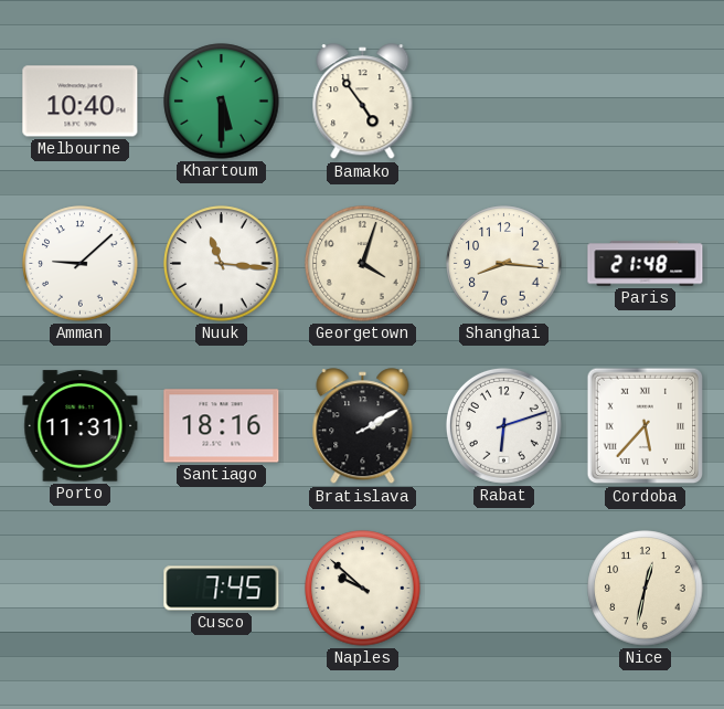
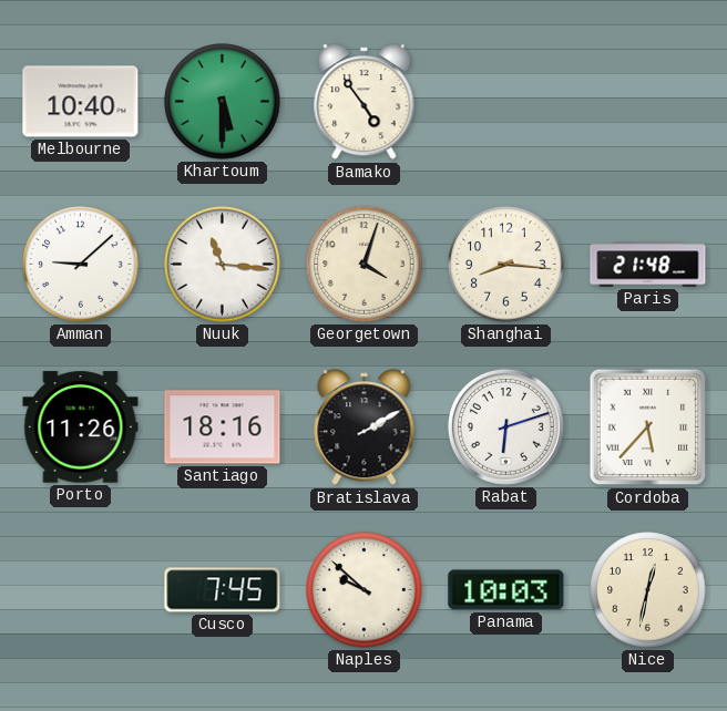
Porto: 11:31 -> 11:26 (81, 427)
Panama: none -> 10:03 (506, 590)
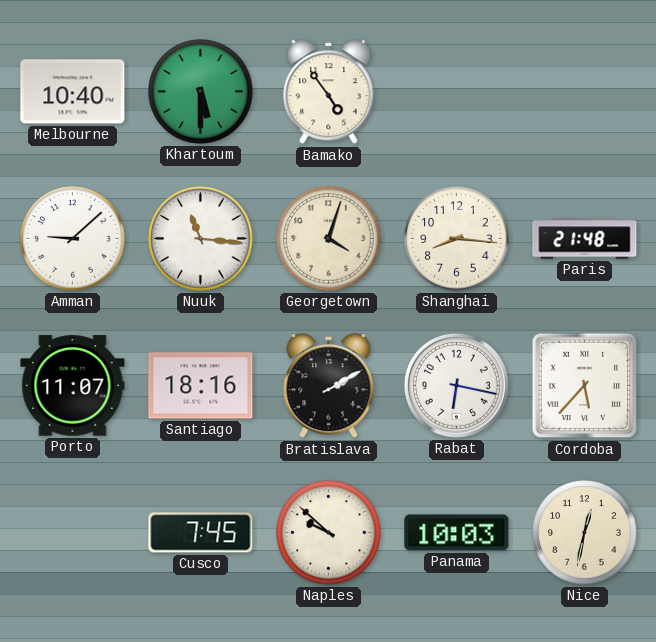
Porto: 11:26 -> 11:07 (73, 386)
Rabat: 6:12 -> 6:17 (456, 385)
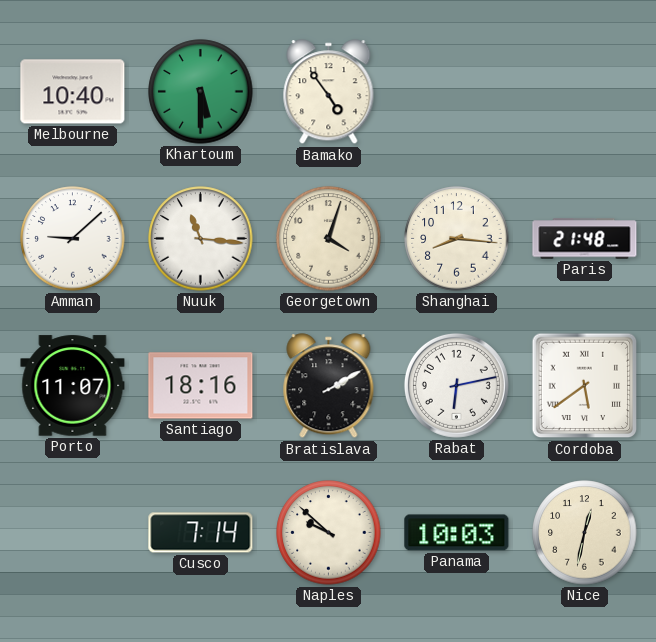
Rabat: 6:17 -> 6:13 (456, 385)
Cordoba: 5:37 -> 5:39 (585, 386)
Cusco: 7:45 -> 7:14 (201, 533)
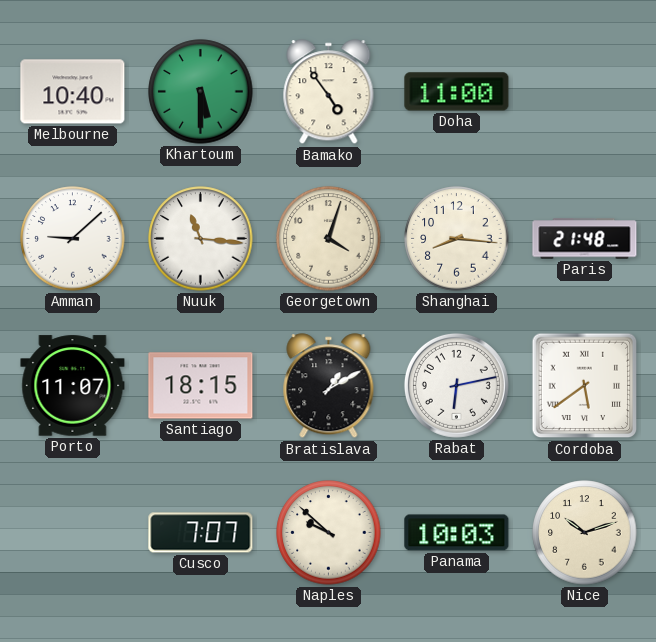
Doha: none -> 11:00 (457, 92)
Santiago: 18:16 -> 18:15 (201, 386)
Bratislava: 2:10 -> 1:10 (329, 386)
Cusco: 7:14 -> 7:07 (201, 533)
Nice: 12:32 -> 10:12 (585, 533)
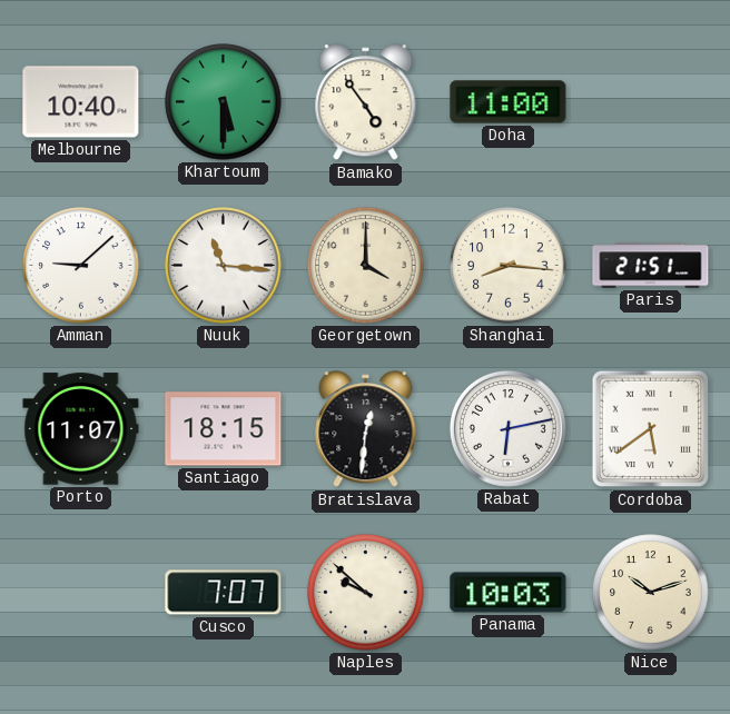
Georgetown: 4:03 -> 4:00 (366, 266)
Paris: 21:48 -> 21:51 (651, 266)
Bratislava: 1:10 -> 12:31 (366, 429)
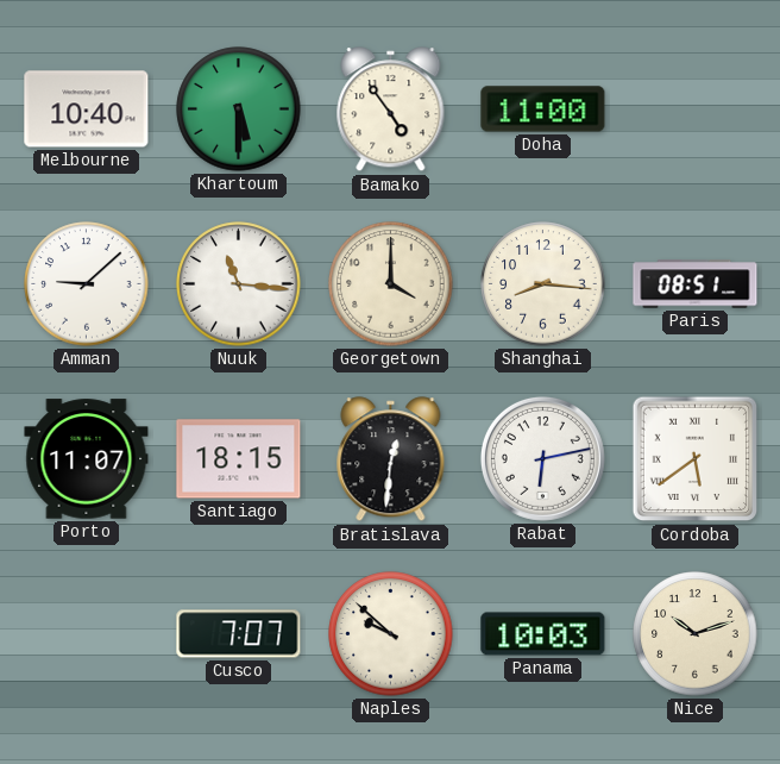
Paris: 21:51 -> 08:51 (696, 284)
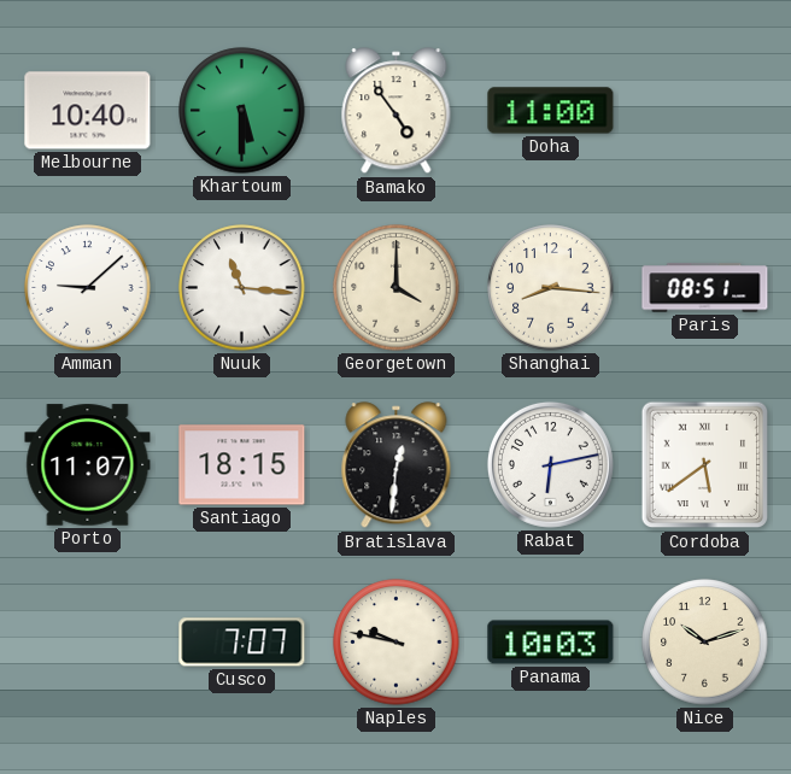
Naples: 9:52 -> 9:47 (397, 643)
